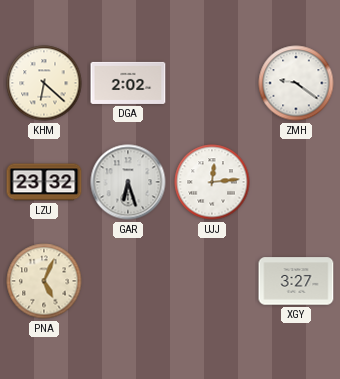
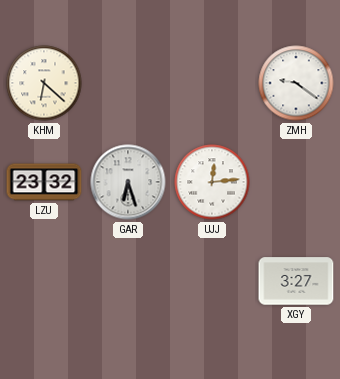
DGA: 2:02 -> none (128, 83)
PNA: 5:04 -> none (44, 281)
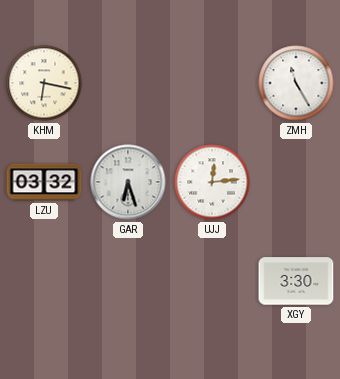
KHM: 6:22 -> 6:17 (44, 83)
ZMH: 9:21 -> 11:25 (296, 83)
LZU: 23:32 -> 03:32 (44, 182)
XGY: 3:27 -> 3:30 (296, 281)
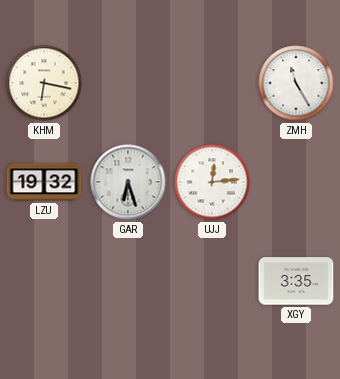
LZU: 03:32 -> 19:32 (44, 182)
XGY: 3:30 -> 3:35 (296, 281)
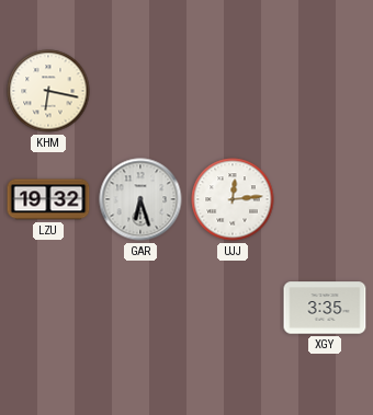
ZMH: 11:25 -> none (296, 83)
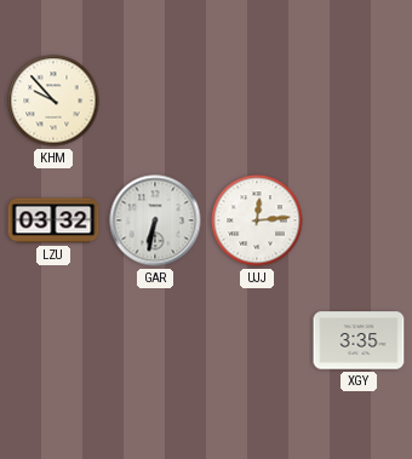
KHM: 6:17 -> 9:53 (53, 101)
LZU: 19:32 -> 03:32 (53, 220)
GAR: 6:27 -> 6:32 (155, 220)
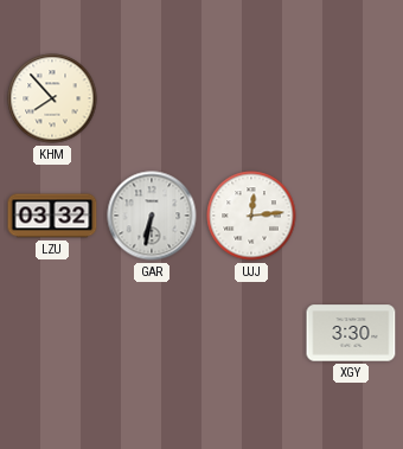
KHM: 9:53 -> 7:53 (52, 98)
XGY: 3:35 -> 3:30 (351, 333)
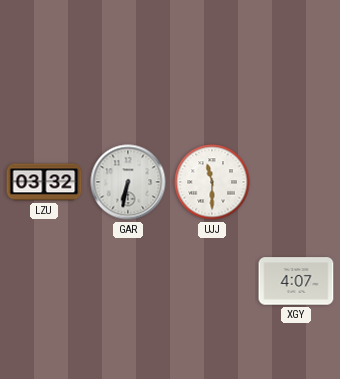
KHM: 7:53 -> none (52, 98)
UJJ: 12:14 -> 11:30 (212, 182)
XGY: 3:30 -> 4:07 (296, 281)
